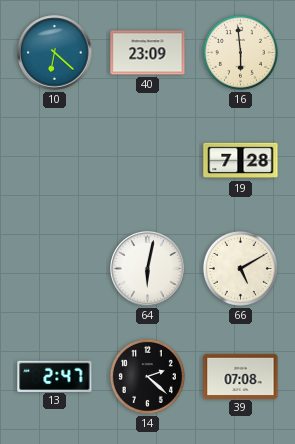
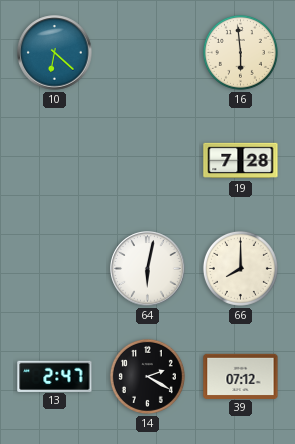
40: 23:09 -> none (148, 53)
66: 5:10 -> 8:00 (240, 268)
14: 2:22 -> 2:20 (147, 376)
39: 07:08 -> 07:12 (241, 376)
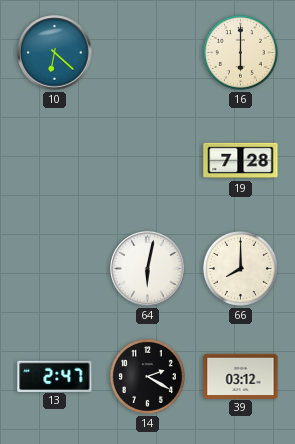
16: 5:59 -> 6:00 (240, 52)
39: 07:12 -> 03:12 (241, 376)
